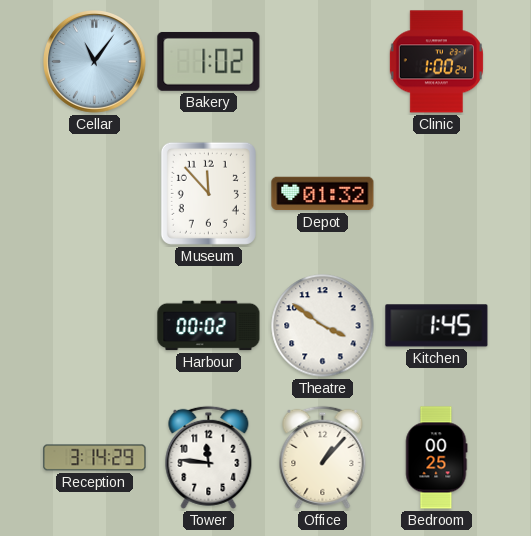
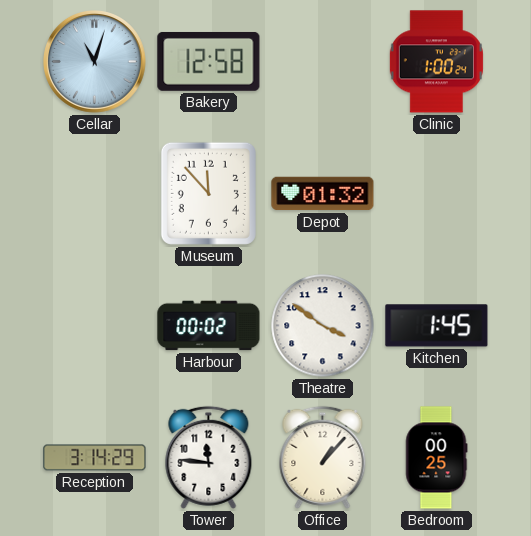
Cellar: 11:06 -> 11:03 (95, 62)
Bakery: 1:02 -> 12:58 (209, 61)
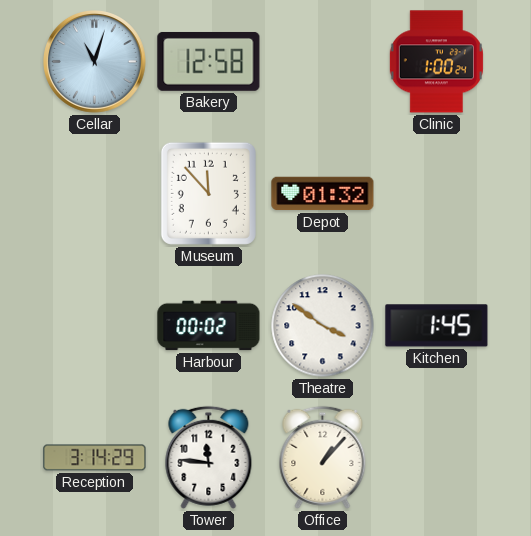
Bedroom: 00:25 -> none (436, 458)
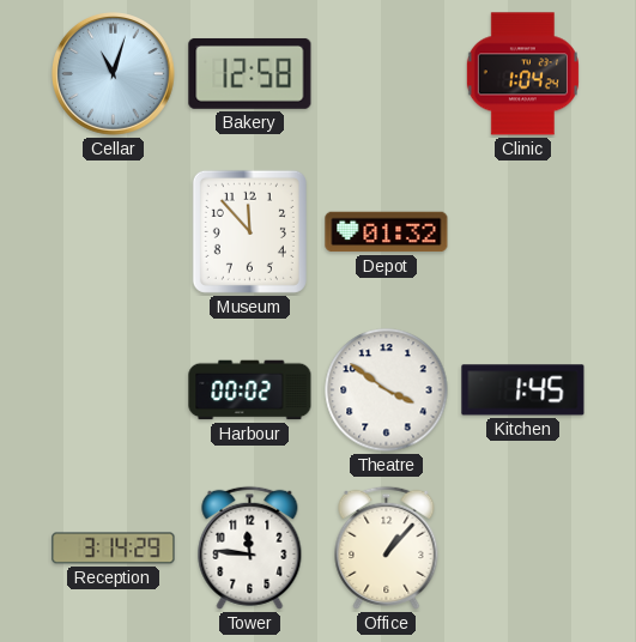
Clinic: 1:00 -> 1:04 (522, 74)
